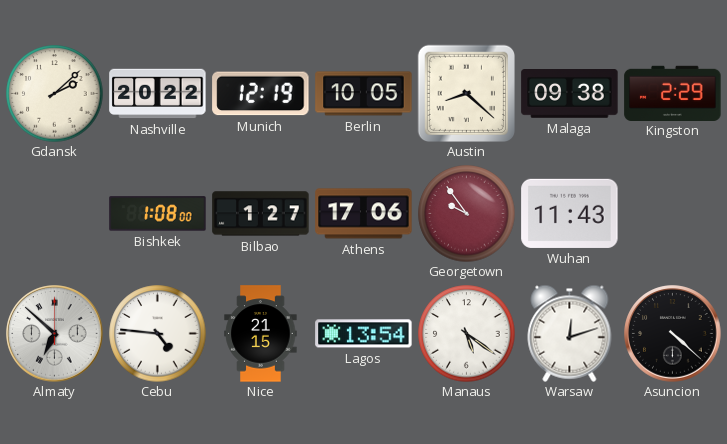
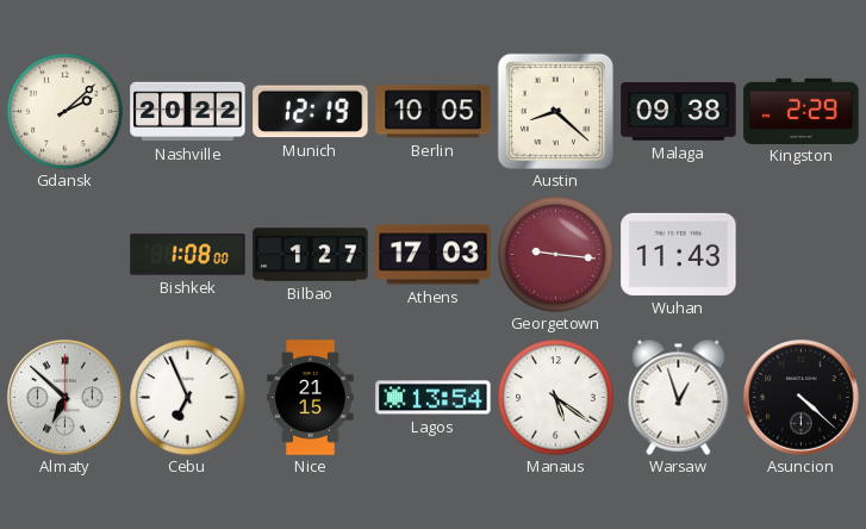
Athens: 17:06 -> 17:03 (434, 255)
Georgetown: 9:54 -> 9:16 (556, 255)
Cebu: 4:46 -> 6:56 (188, 398)
Warsaw: 12:12 -> 12:57 (679, 397)
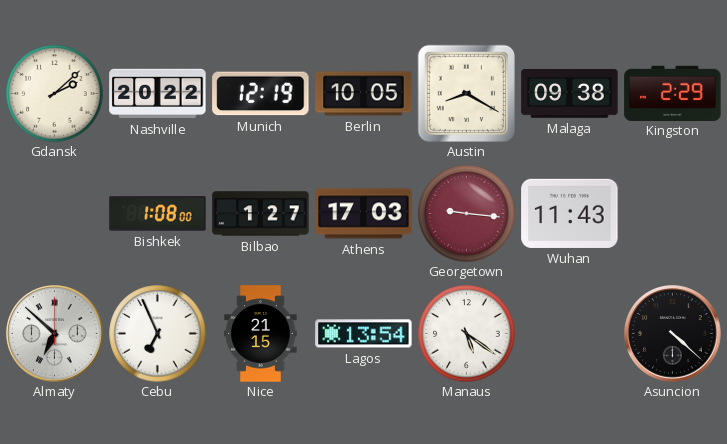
Austin: 8:22 -> 8:20 (466, 93)
Warsaw: 12:57 -> none (679, 397)
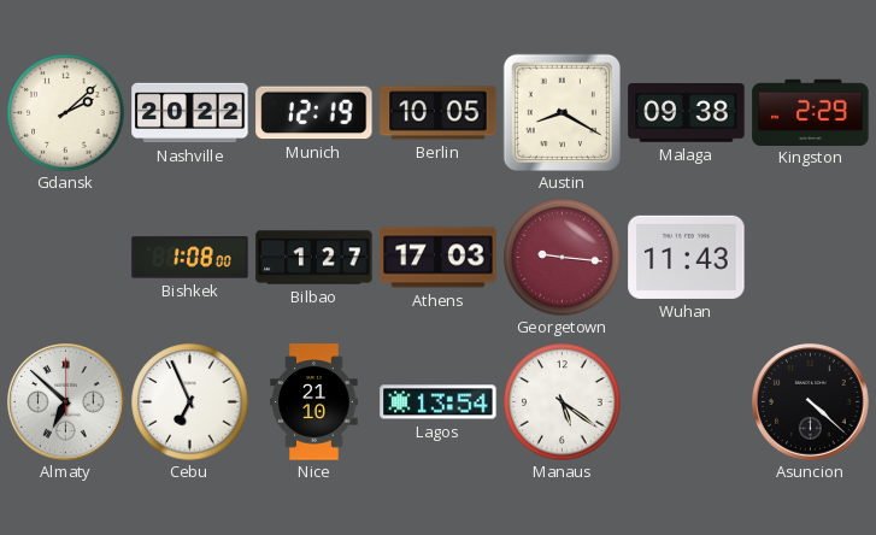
Nice: 21:15 -> 21:10 (314, 402)
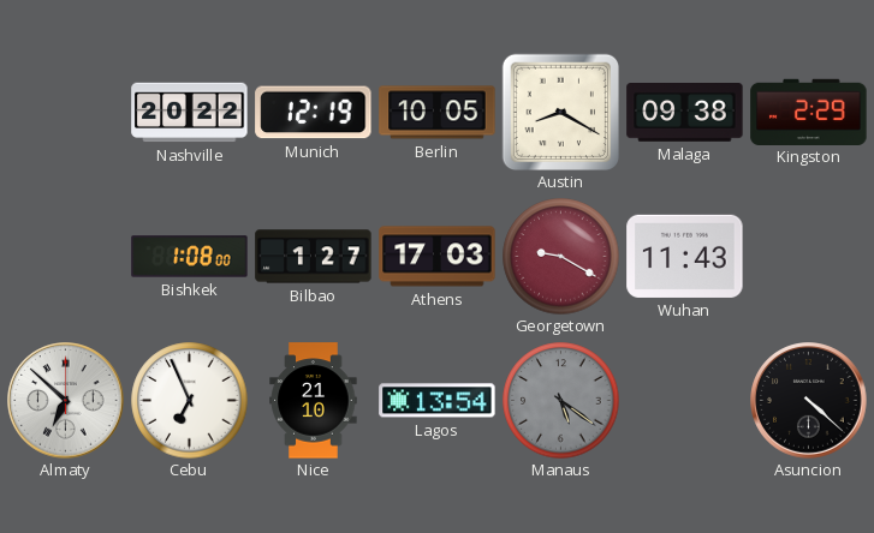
Gdansk: 2:08 -> none (66, 113)
Georgetown: 9:16 -> 9:20 (561, 257)
Manaus dial: white -> grey (561, 401)
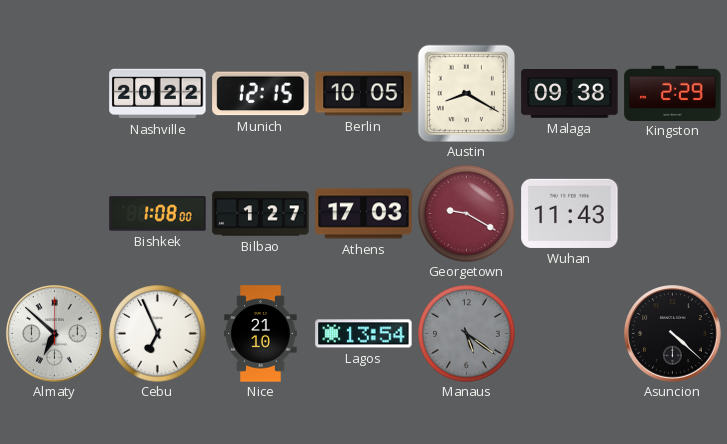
Munich: 12:19 -> 12:15 (261, 94)
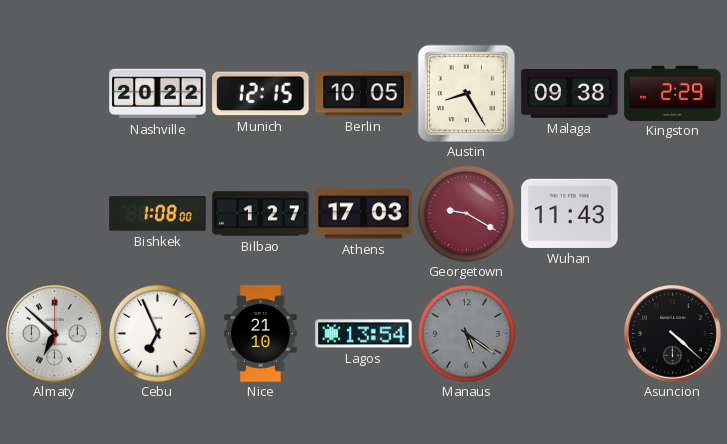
Austin: 8:20 -> 8:25 (466, 93)
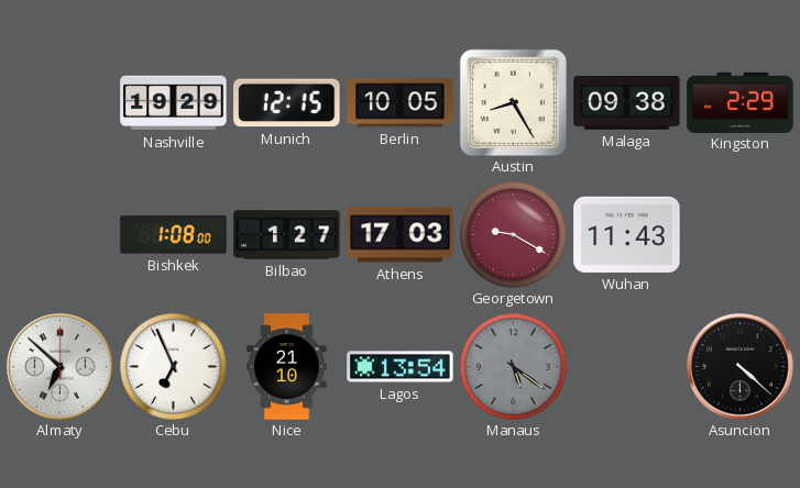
Nashville: 20:22 -> 19:29 (174, 103)
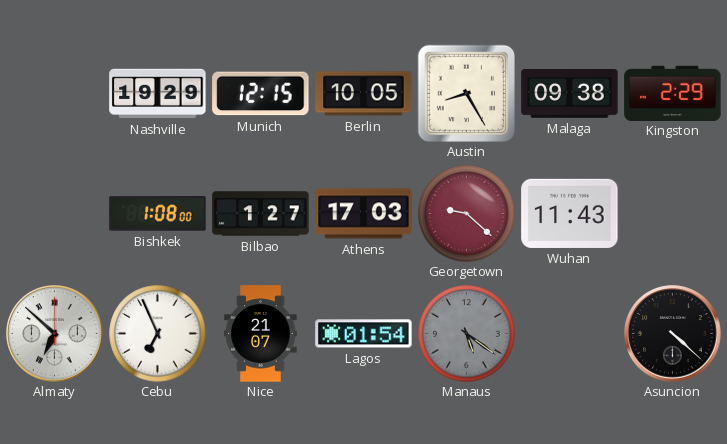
Georgetown: 9:20 -> 9:22 (467, 214)
Nice: 21:10 -> 21:07 (261, 334)
Lagos: 13:54 -> 01:54 (364, 334)
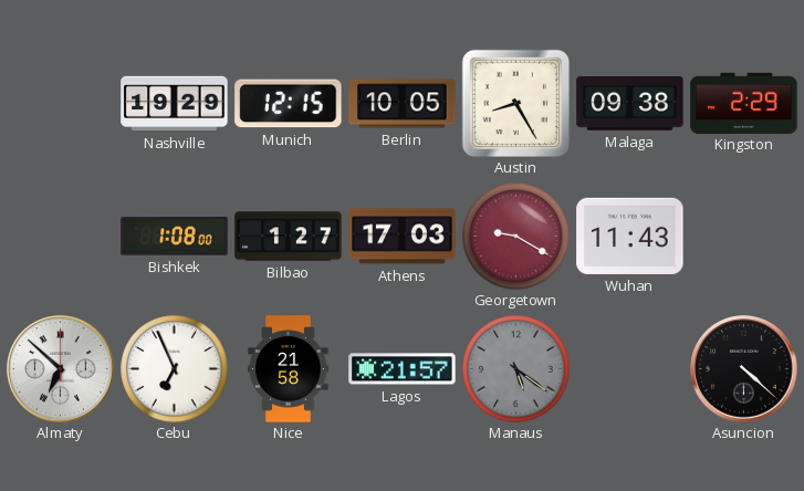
Georgetown: 9:22 -> 9:20 (516, 237)
Nice: 21:07 -> 21:58 (289, 369)
Lagos: 01:54 -> 21:57 (403, 369)
